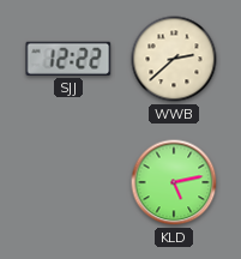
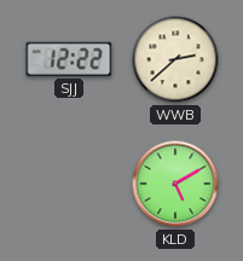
KLD: 5:13 -> 5:10 (175, 184)
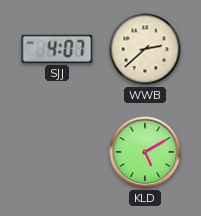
SJJ: 12:22 -> 4:07 (57, 49)
